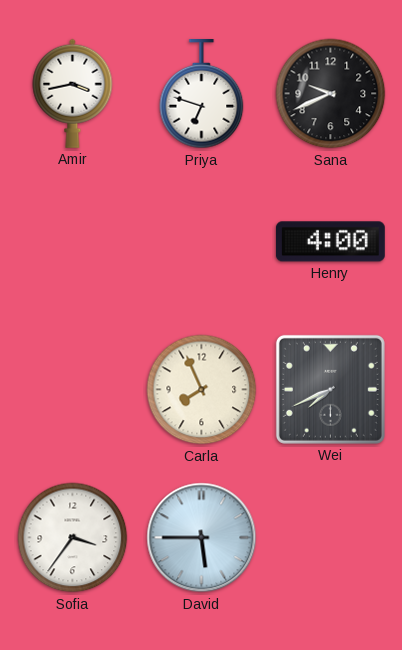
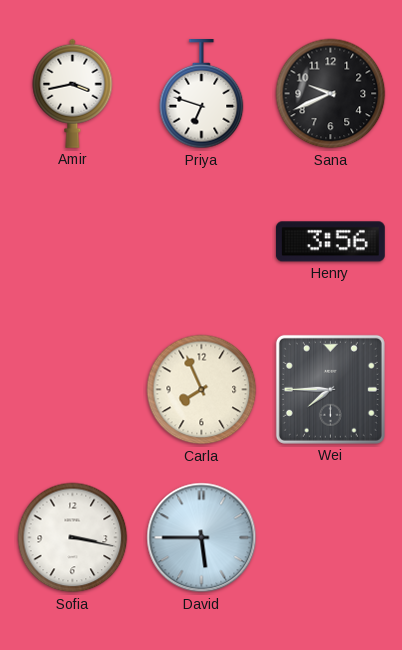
Henry: 4:00 -> 3:56 (330, 242)
Wei: 7:41 -> 7:45 (330, 389)
Sofia: 3:36 -> 3:17 (73, 538)
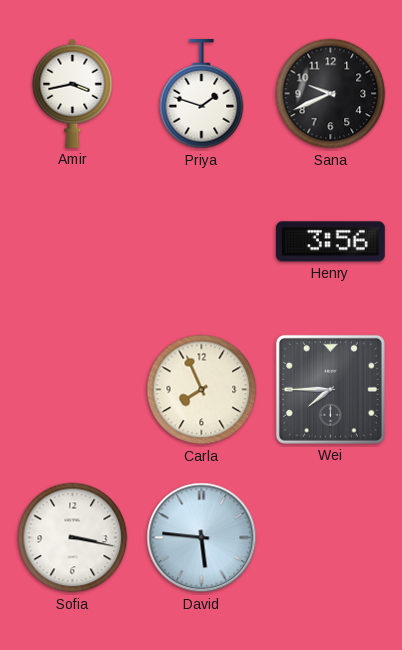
Priya: 6:48 -> 1:48 (202, 95)
David: 5:45 -> 5:46 (202, 538)
